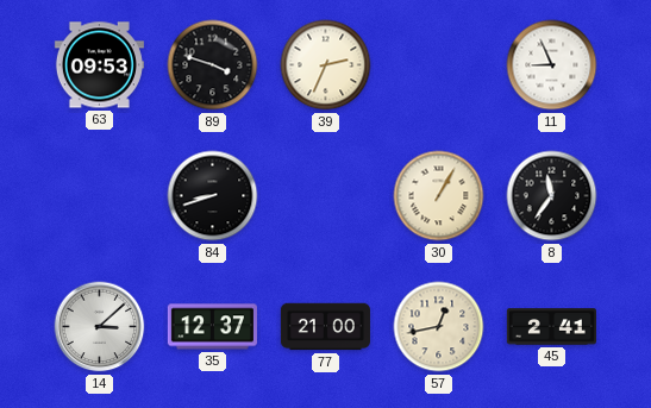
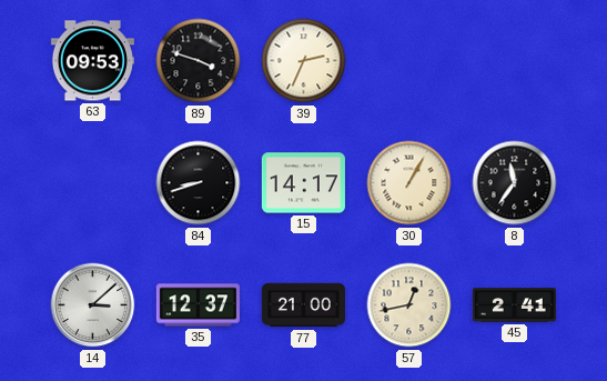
11: 8:56 -> none (552, 65)
15: none -> 14:17 (303, 183)
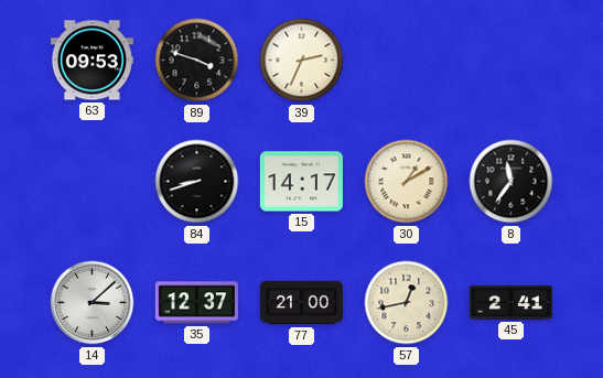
30: 1:05 -> 1:10 (407, 182)
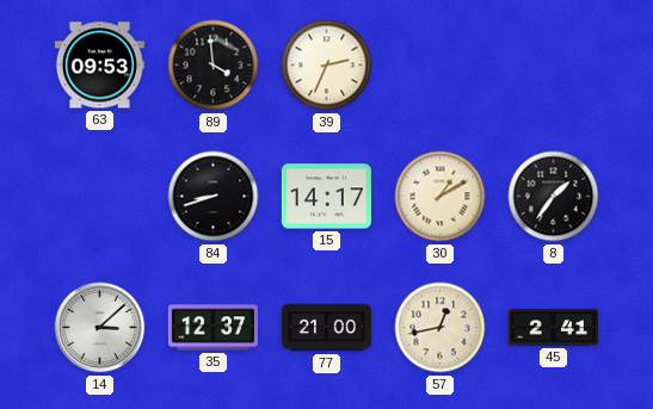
89: 3:48 -> 3:59 (214, 66)
8: 11:36 -> 1:36 (554, 197)
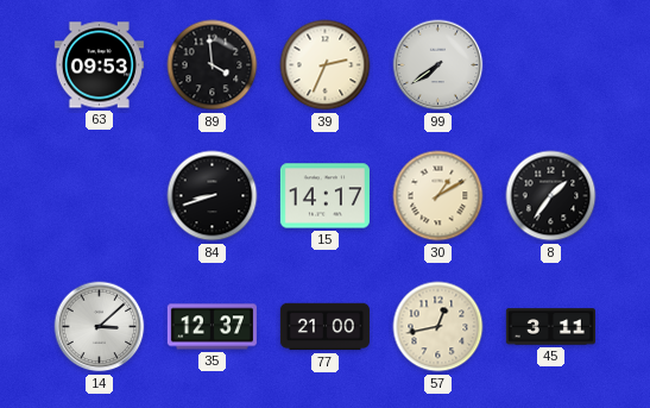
99: none -> 7:39 (438, 65)
45: 2:41 -> 3:11 (550, 327)
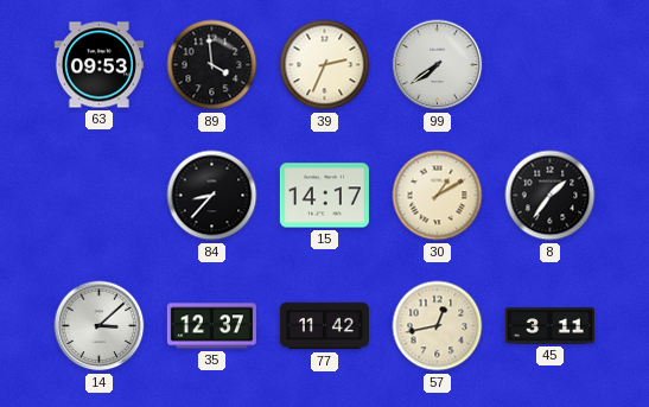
84: 8:42 -> 8:37 (212, 196)
77: 21:00 -> 11:42 (324, 326)
